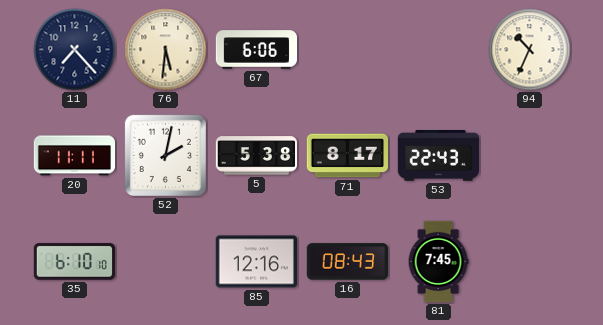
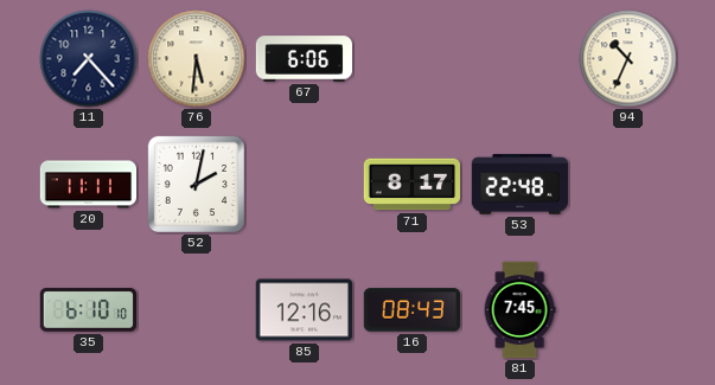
5: 5:38 -> none (256, 156)
53: 22:43 -> 22:48 (519, 185)
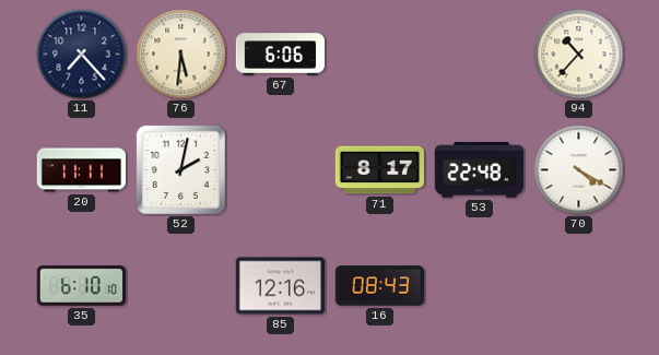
94: 10:34 -> 10:37 (579, 55)
70: none -> 4:20 (579, 170)
81: 7:45 -> none (519, 310)
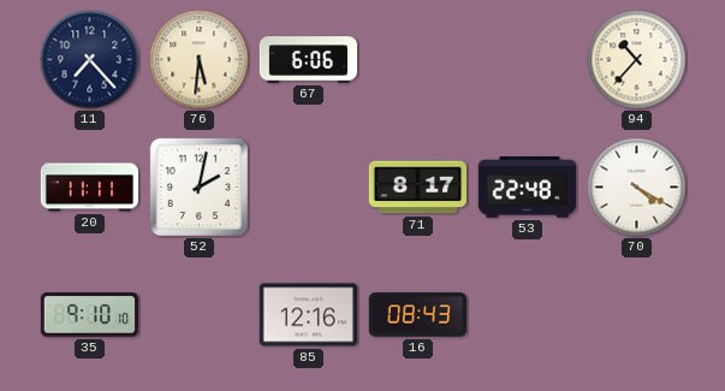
35: 6:10 -> 9:10 (90, 315)
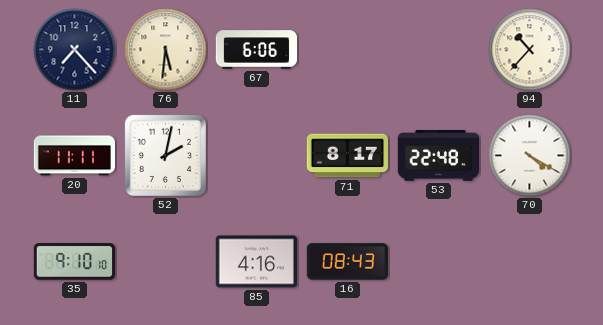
85: 12:16 -> 4:16 (256, 262)
